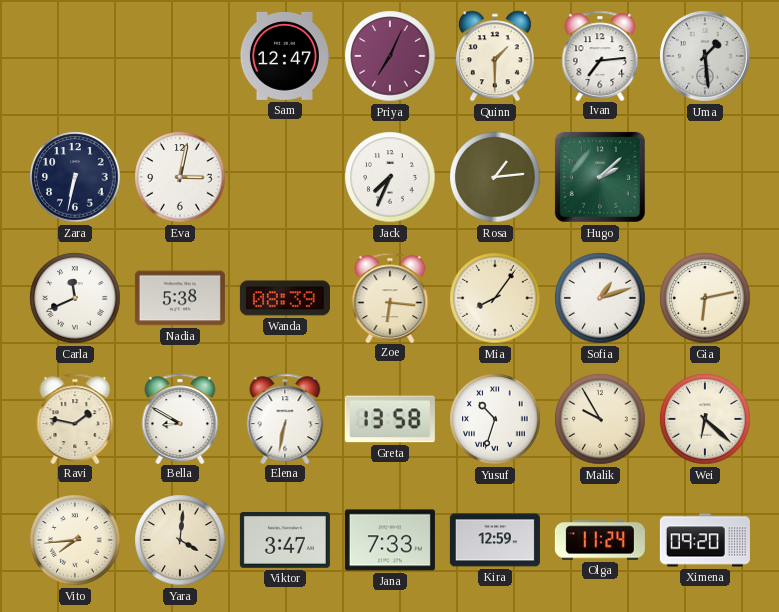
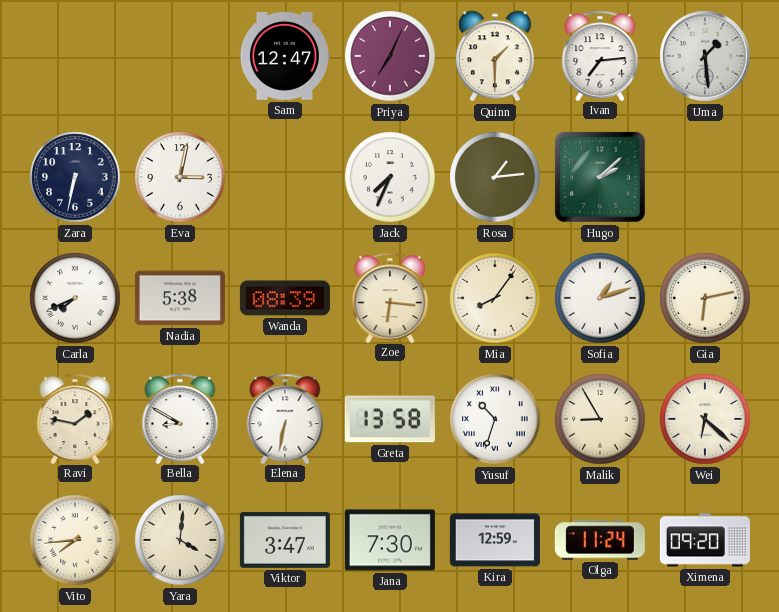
Carla: 11:41 -> 7:41 (75, 298)
Malik: 9:55 -> 8:55 (600, 419)
Jana: 7:33 -> 7:30 (390, 540)
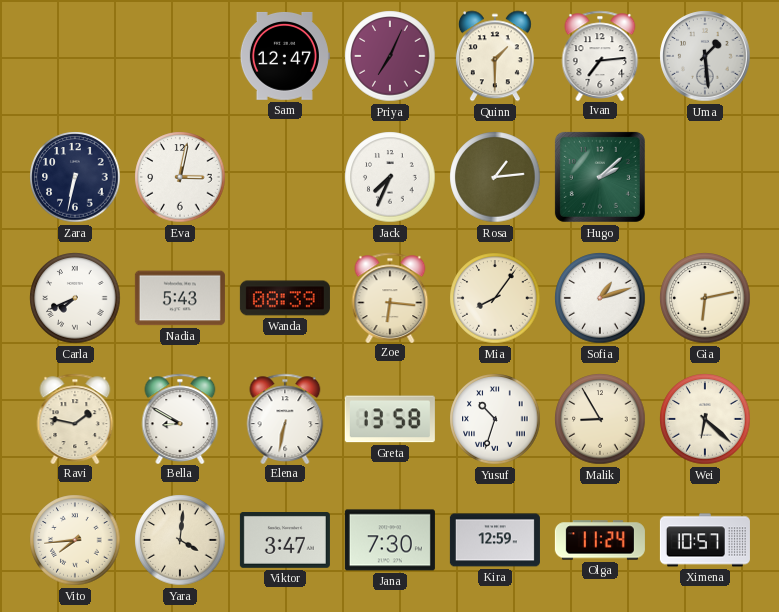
Nadia: 5:38 -> 5:43 (180, 298)
Ximena: 09:20 -> 10:57 (705, 540)
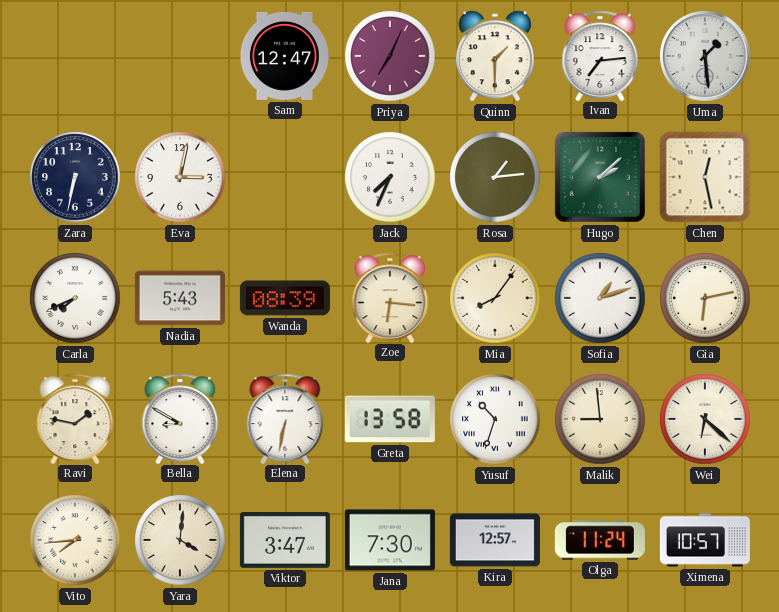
Chen: none -> 12:28 (705, 177)
Malik: 8:55 -> 8:59 (600, 419)
Kira: 12:59 -> 12:57 (495, 540)
